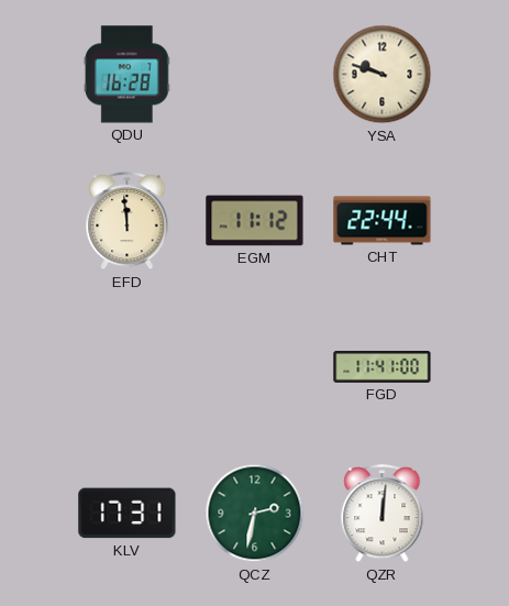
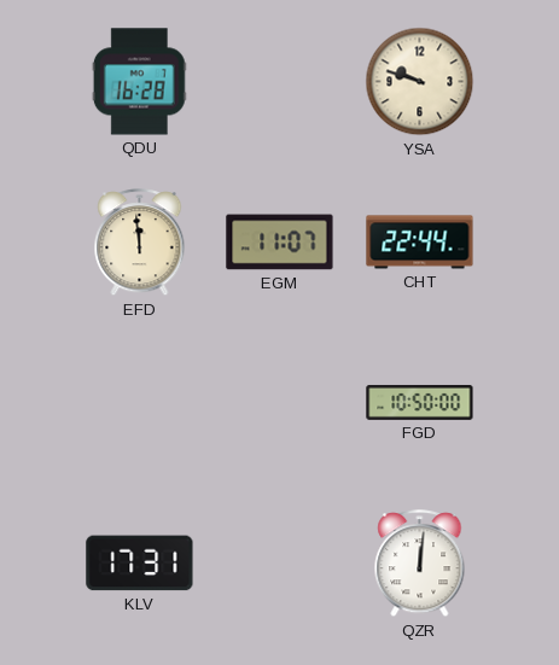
EGM: 11:12 -> 11:07 (280, 243)
FGD: 11:41 -> 10:50 (420, 403)
QCZ: 2:32 -> none (255, 514)
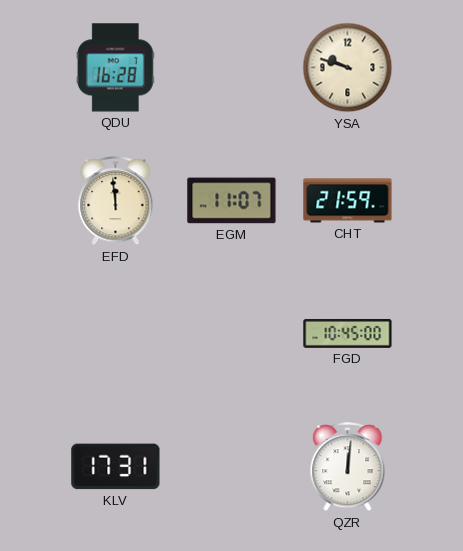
CHT: 22:44 -> 21:59 (348, 201)
FGD: 10:50 -> 10:45 (348, 334)
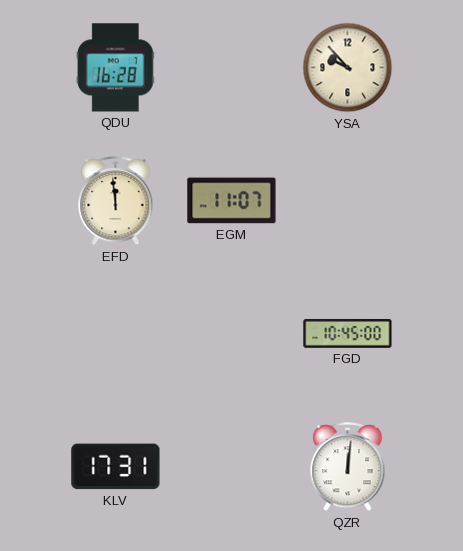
YSA: 9:48 -> 9:53 (348, 68)
CHT: 21:59 -> none (348, 201)
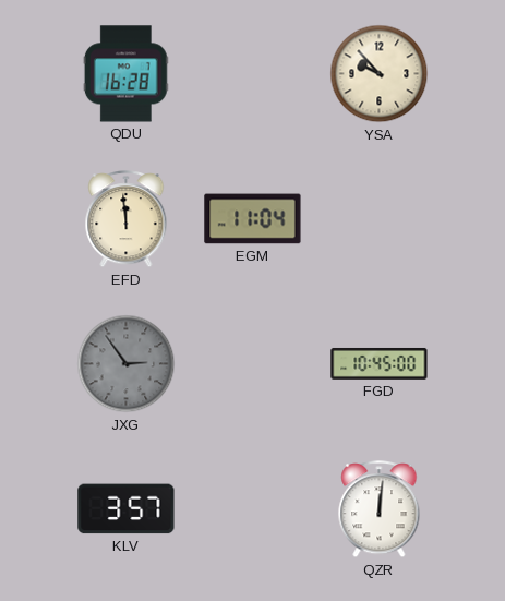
EGM: 11:07 -> 11:04 (253, 219)
JXG: none -> 2:54 (127, 364)
KLV: 17:31 -> 3:57 (127, 509)
